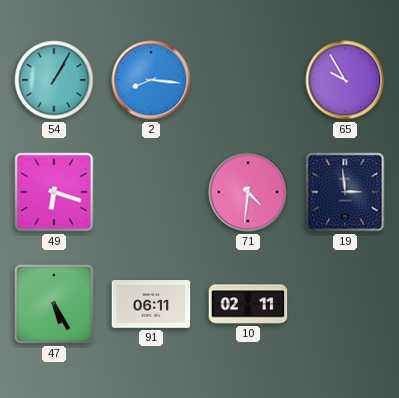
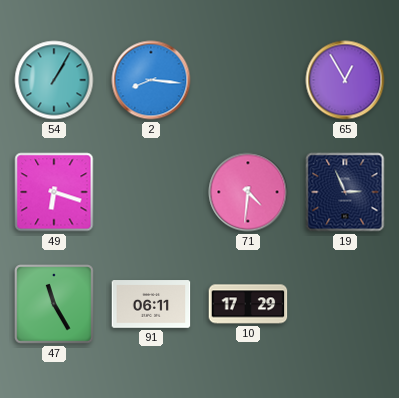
65: 9:55 -> 12:55 (345, 80)
19: 2:59 -> 2:56 (345, 192)
47: 5:25 -> 11:25 (54, 304)
10: 02:11 -> 17:29 (248, 304)
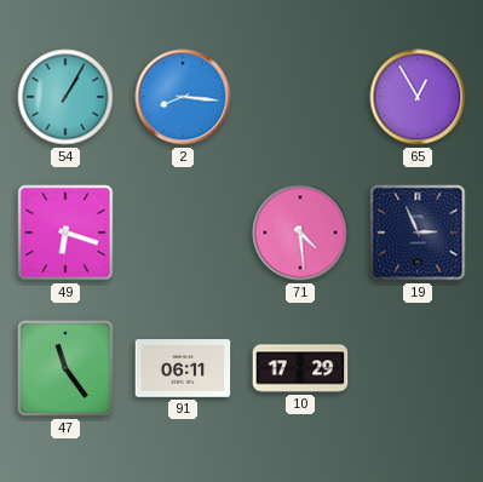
71: 4:31 -> 4:29 (300, 233)
47: 11:25 -> 11:24 (65, 368)
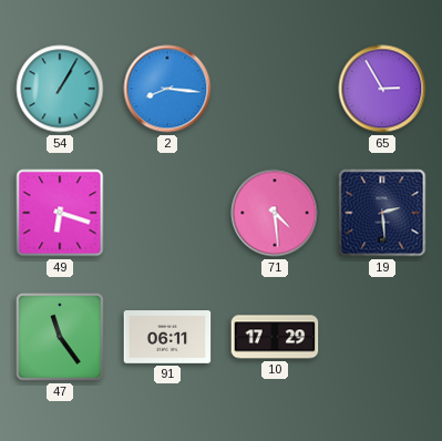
65: 12:55 -> 2:55 (382, 89)
19: 2:56 -> 2:29 (382, 213)
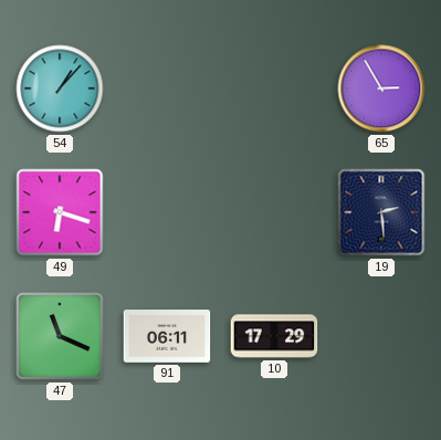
54: 1:05 -> 1:07 (60, 88)
2: 8:16 -> none (167, 89)
71: 4:29 -> none (275, 213)
47: 11:24 -> 11:19 (60, 336)
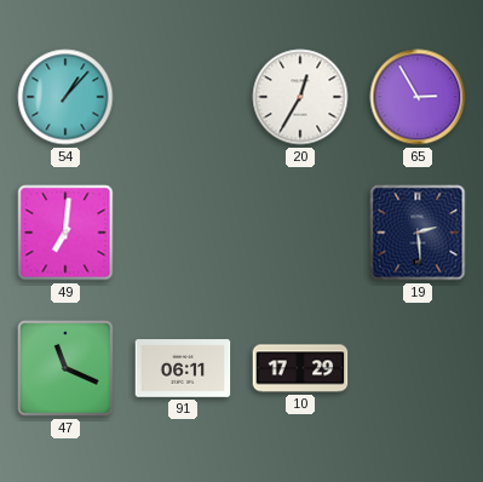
20: none -> 12:35 (300, 97)
49: 6:18 -> 7:01 (65, 233)
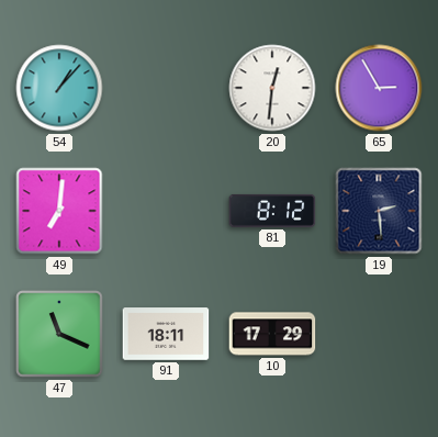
20: 12:35 -> 12:31 (272, 88)
81: none -> 8:12 (272, 211)
91: 06:11 -> 18:11 (166, 334)
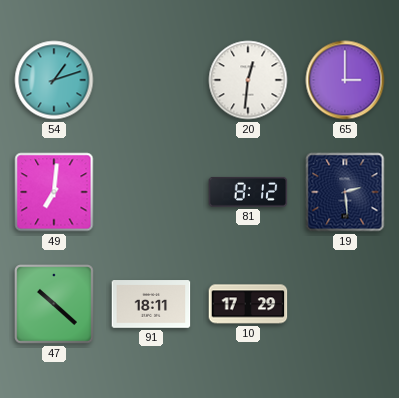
54: 1:07 -> 1:12 (54, 80)
65: 2:55 -> 3:00 (345, 80)
47: 11:19 -> 10:22 (54, 304)
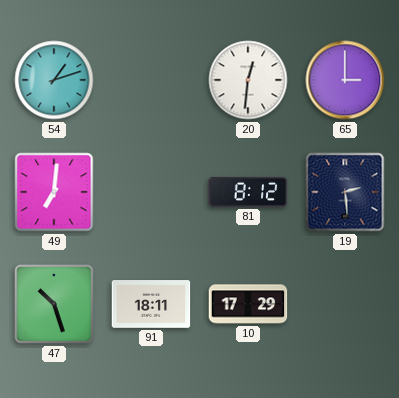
47: 10:22 -> 10:27 (54, 304)
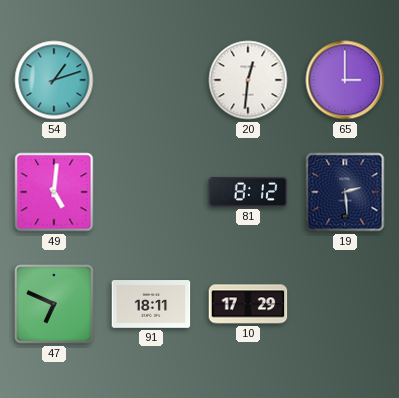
49: 7:01 -> 5:01 (54, 192)
47: 10:27 -> 6:49 (54, 304)
